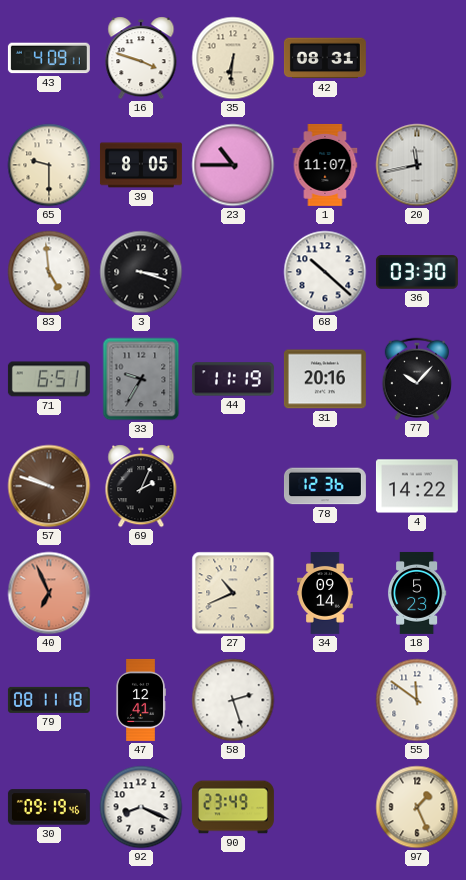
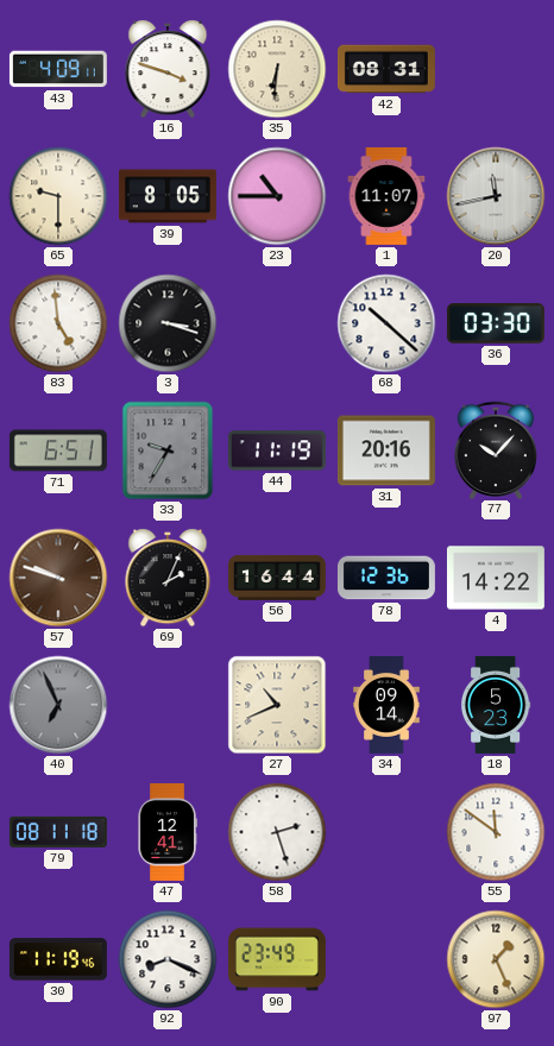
56: none -> 16:44 (277, 578)
40 dial: salmon -> grey (58, 705)
30: 09:19 -> 11:19 (58, 959)
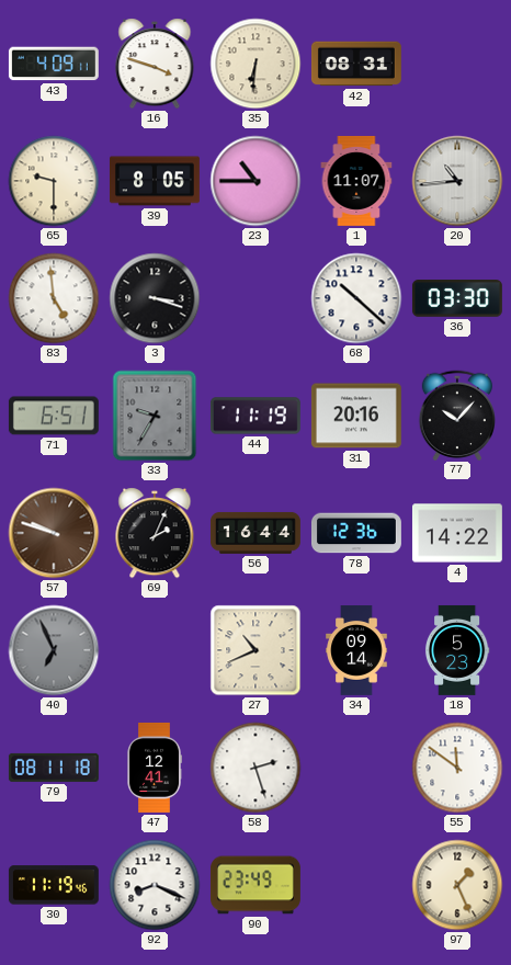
20: 11:43 -> 10:44 (457, 181)
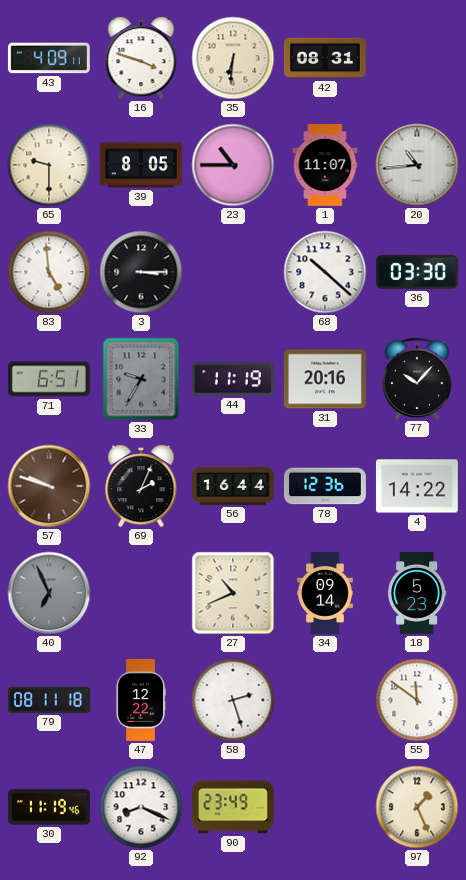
3: 3:18 -> 3:15 (141, 272)
47: 12:41 -> 12:22 (141, 700)
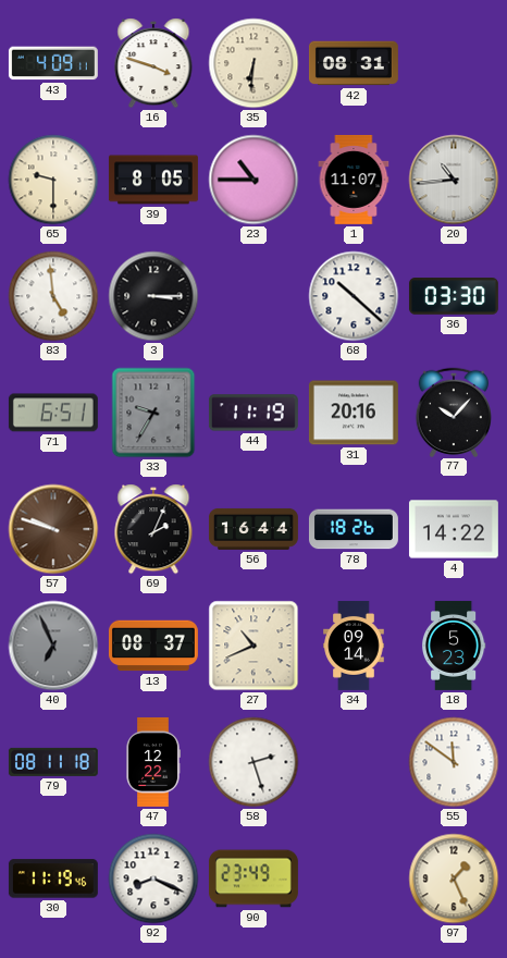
78: 12:36 -> 18:26 (354, 529)
13: none -> 08:37 (153, 646)
